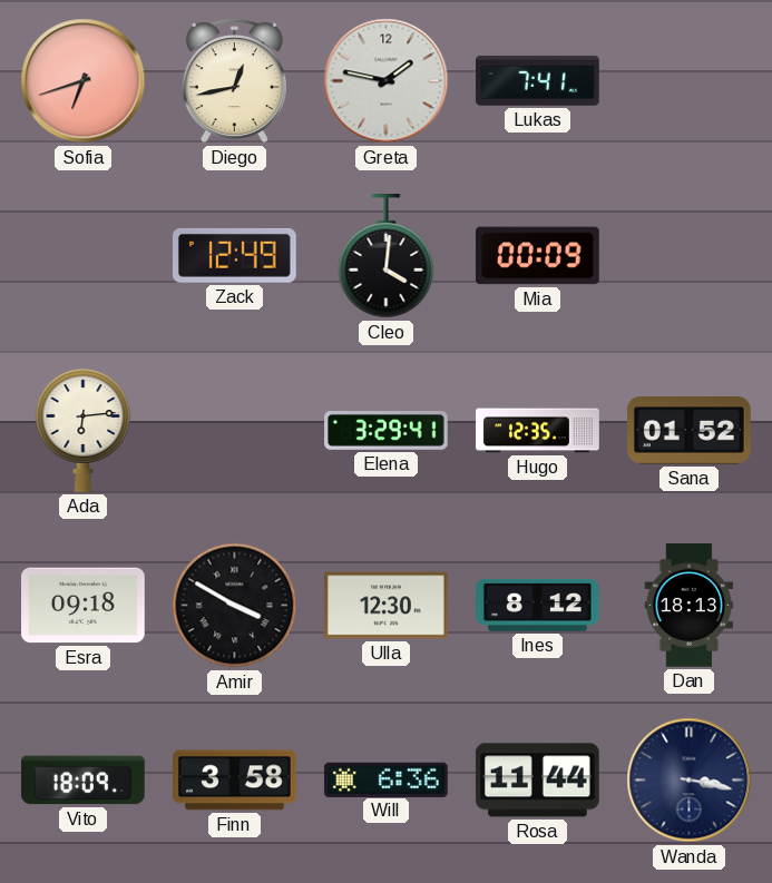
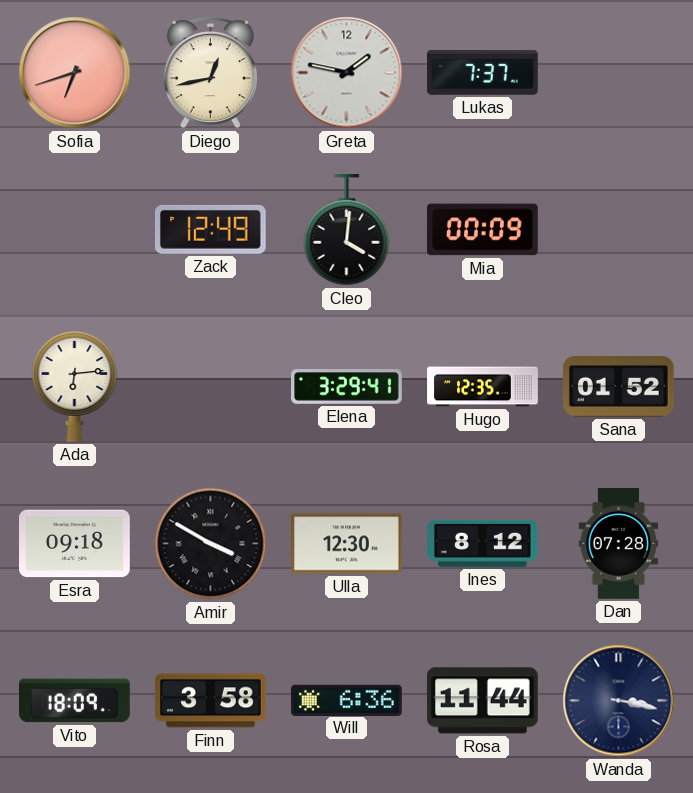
Lukas: 7:41 -> 7:37 (483, 72)
Dan: 18:13 -> 07:28 (619, 544)
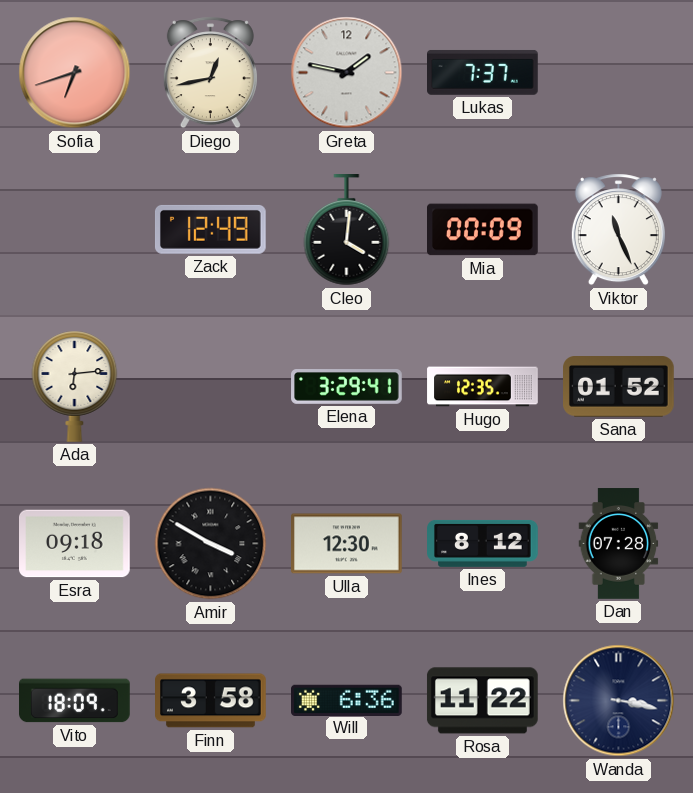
Viktor: none -> 11:26 (618, 230)
Rosa: 11:44 -> 11:22 (482, 701)
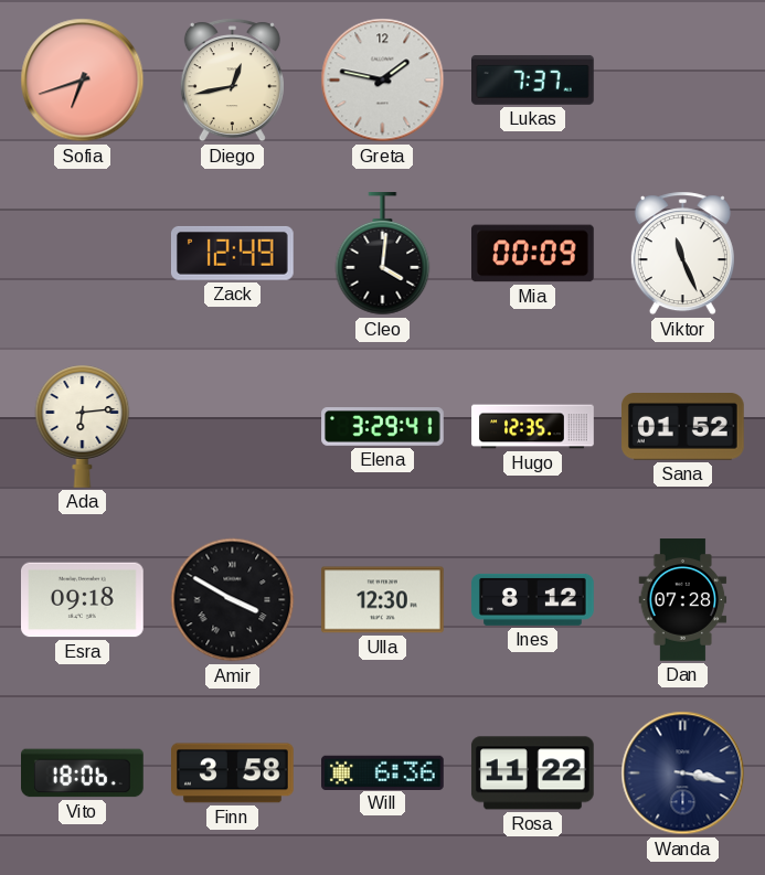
Vito: 18:09 -> 18:06 (83, 773)
